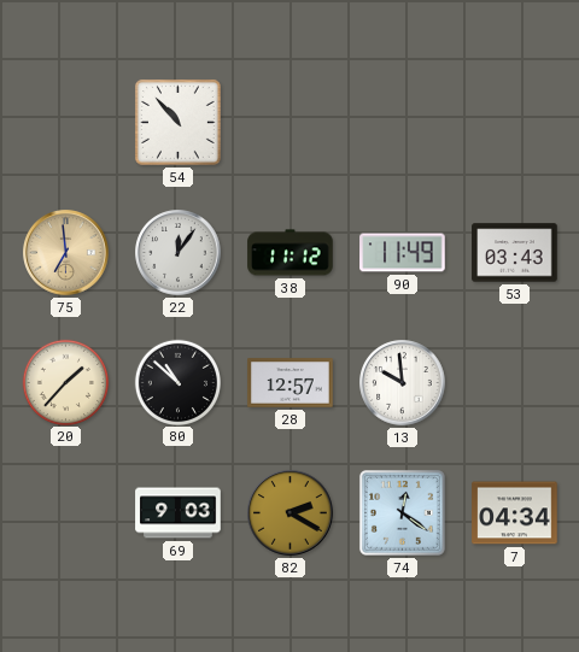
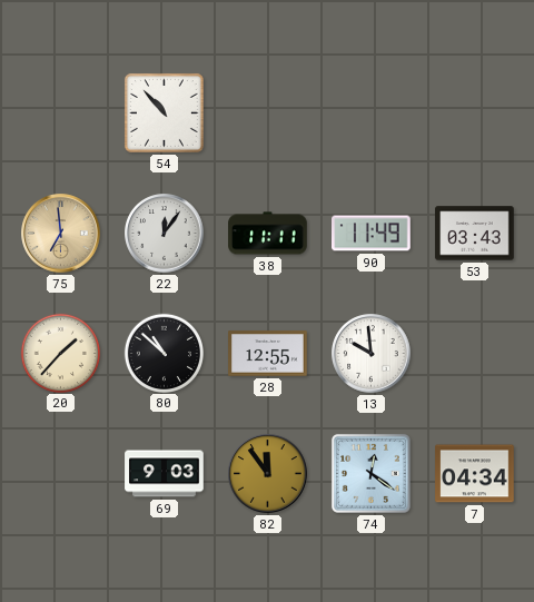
38: 11:12 -> 11:11 (268, 234)
28: 12:57 -> 12:55 (268, 354)
82: 2:20 -> 11:54 (268, 474)
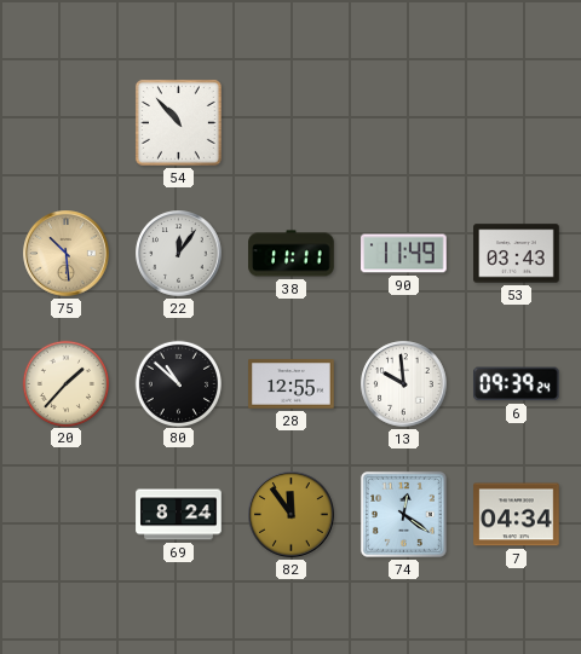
75: 6:59 -> 10:29 (67, 254)
6: none -> 09:39 (517, 384)
69: 9:03 -> 8:24 (179, 515)
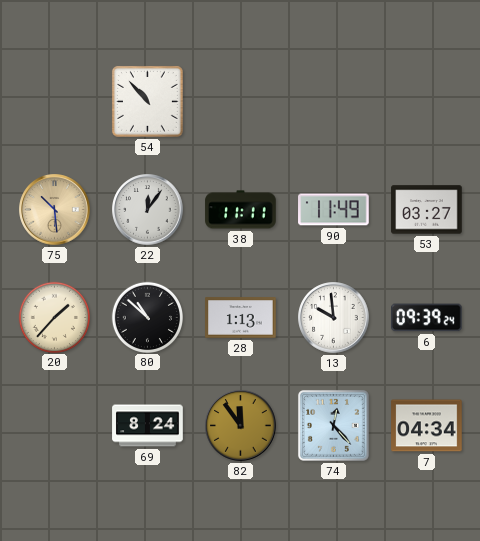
53: 03:43 -> 03:27 (427, 210)
28: 12:55 -> 1:13 (241, 318)
74: 12:21 -> 12:23 (333, 425)
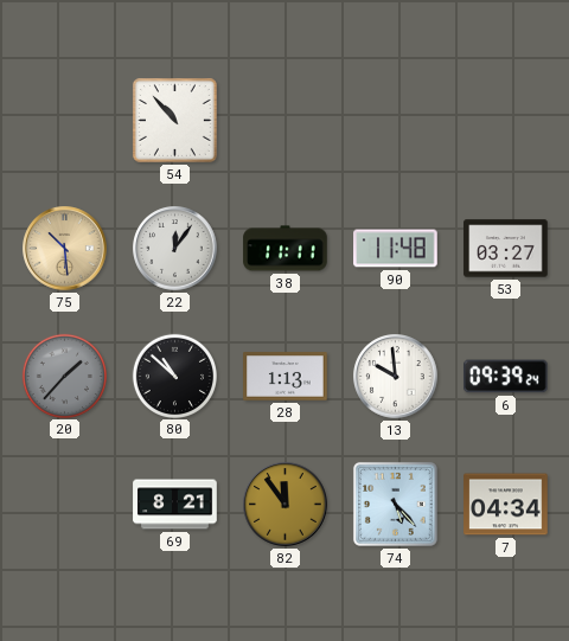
90: 11:49 -> 11:48 (396, 249)
20 dial: cream -> grey (64, 376)
69: 8:24 -> 8:21 (175, 505)
74: 12:23 -> 5:23 (395, 504)
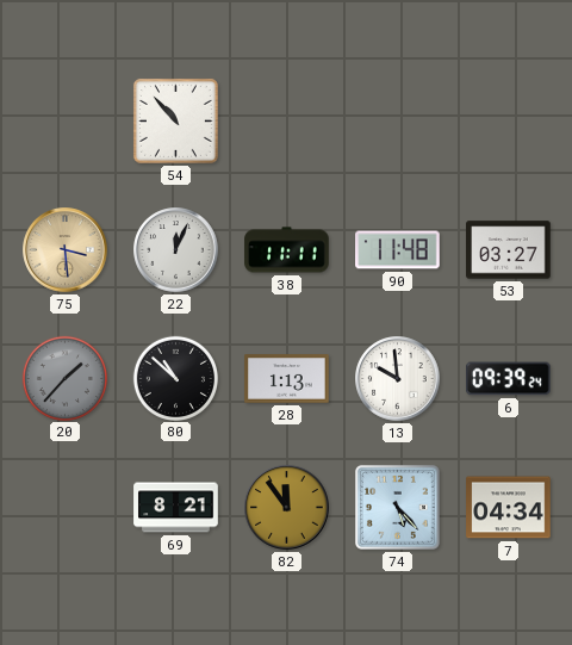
75: 10:29 -> 3:29 (66, 250)
22: 12:06 -> 12:04 (176, 250)
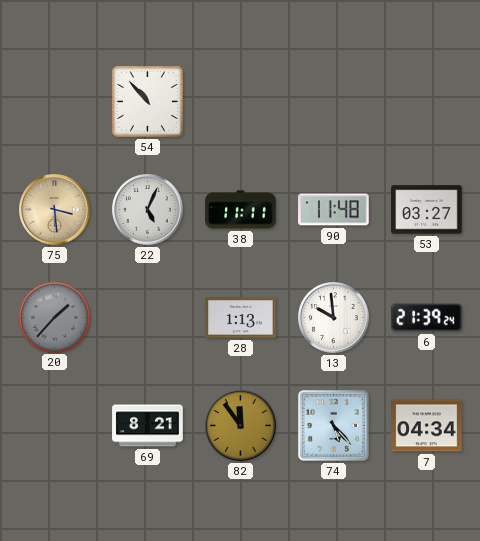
22: 12:04 -> 5:04 (148, 210)
80: 10:52 -> none (175, 378)
6: 09:39 -> 21:39 (427, 318)
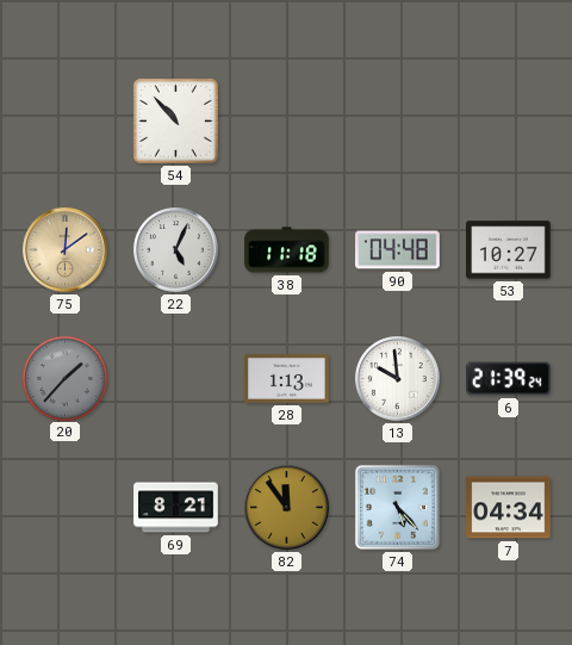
75: 3:29 -> 12:09 (66, 250)
38: 11:11 -> 11:18 (287, 250)
90: 11:48 -> 04:48 (398, 250)
53: 03:27 -> 10:27 (509, 250)
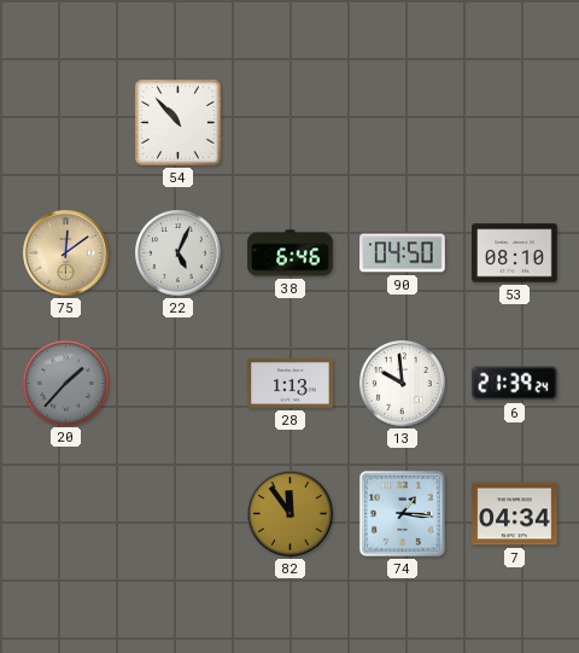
38: 11:18 -> 6:46 (291, 253)
90: 04:48 -> 04:50 (403, 253)
53: 10:27 -> 08:10 (515, 253)
69: 8:21 -> none (176, 508)
74: 5:23 -> 1:16 (402, 513)
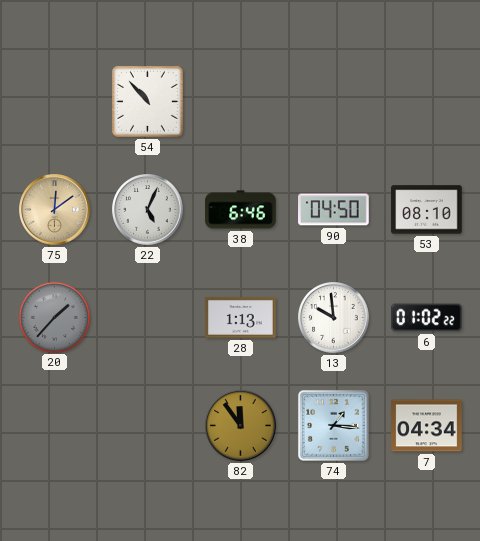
6: 21:39 -> 01:02 (427, 318)
